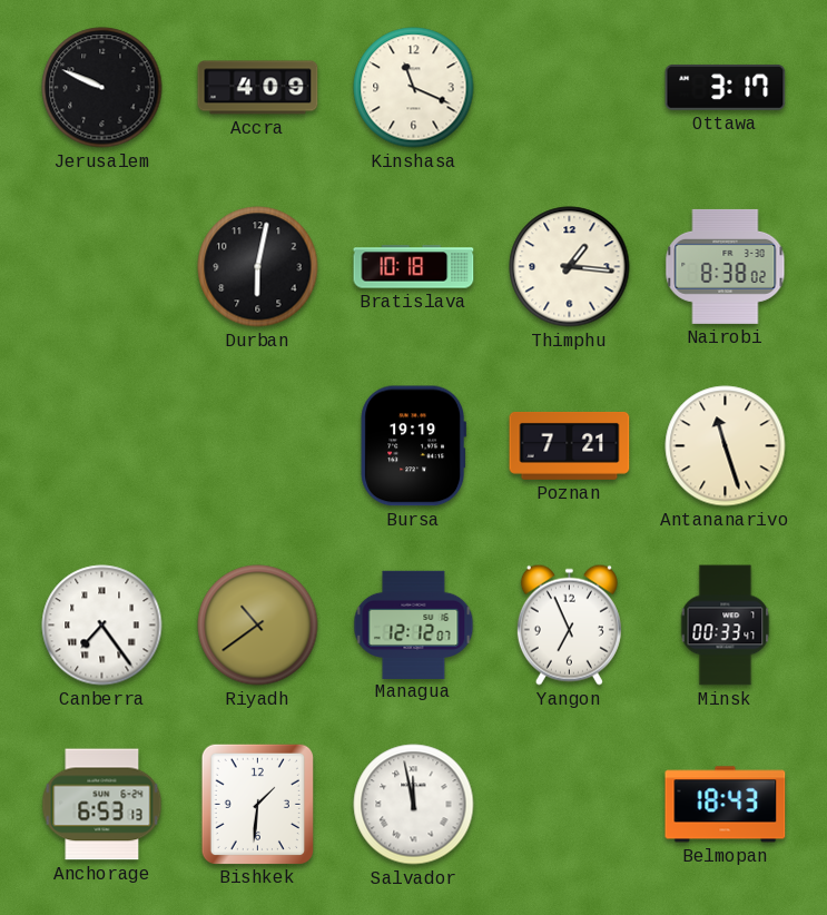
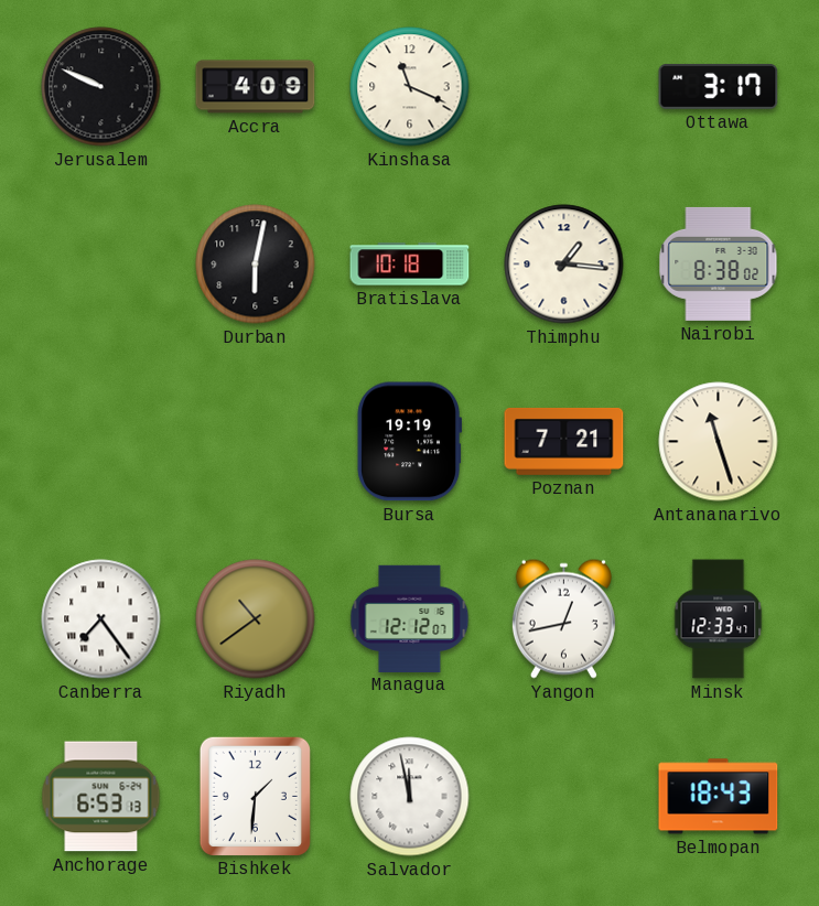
Yangon: 6:56 -> 12:43 (563, 618)
Minsk: 00:33 -> 12:33 (719, 619)
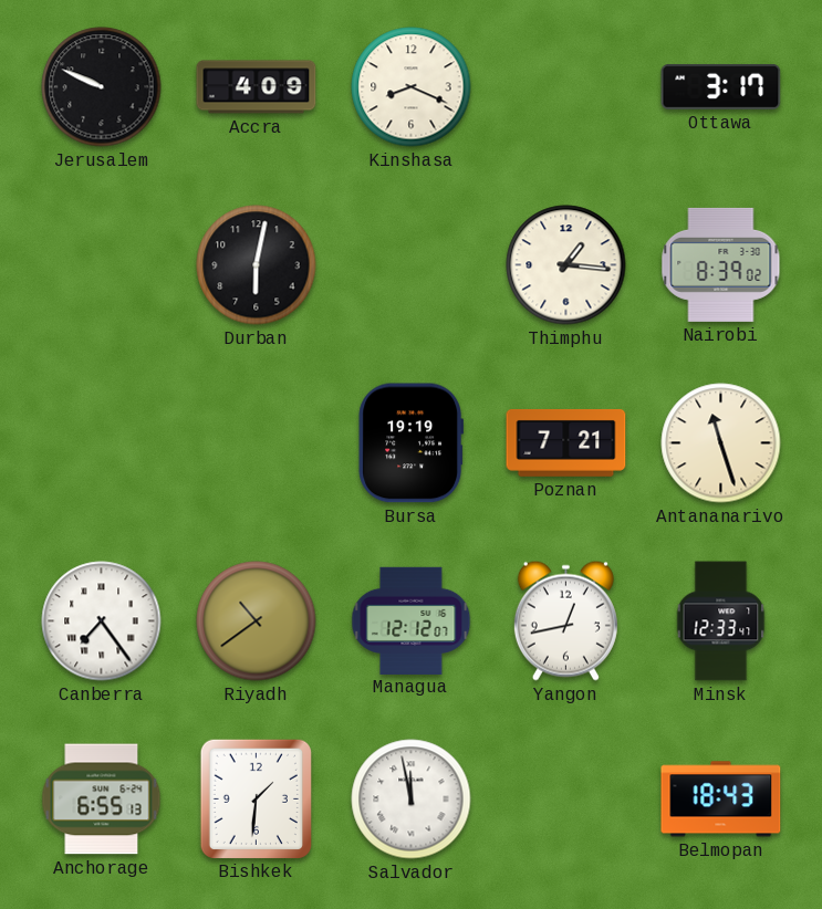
Kinshasa: 11:19 -> 8:19 (412, 87)
Bratislava: 10:18 -> none (410, 265)
Nairobi: 8:38 -> 8:39 (721, 264)
Anchorage: 6:53 -> 6:55 (102, 800)
